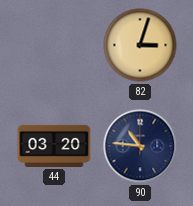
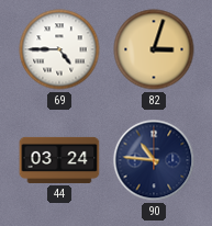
69: none -> 4:45 (59, 49)
44: 03:20 -> 03:24 (59, 160)
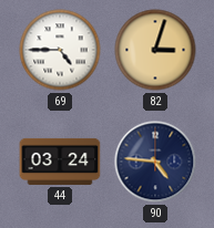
90: 10:46 -> 4:46 (155, 162)
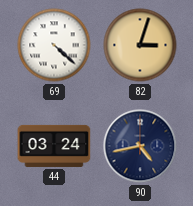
69: 4:45 -> 4:22 (54, 45)
90: 4:46 -> 4:43 (140, 146)
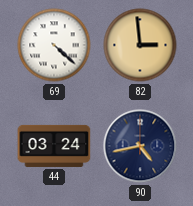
82: 3:03 -> 2:59 (140, 45)
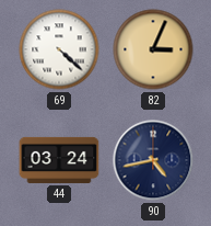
82: 2:59 -> 3:04 (153, 49)
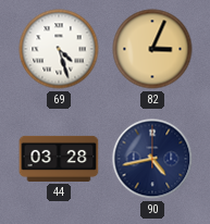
69: 4:22 -> 4:27 (59, 49)
44: 03:24 -> 03:28 (59, 159)
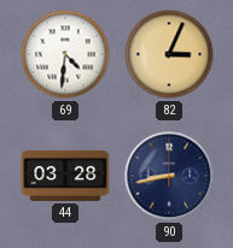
69: 4:27 -> 4:31 (65, 54)
90: 4:43 -> 8:43 (169, 176)
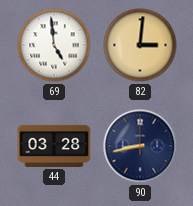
69: 4:31 -> 4:59 (54, 45)
82: 3:04 -> 3:01 (140, 45)
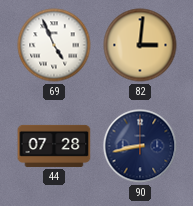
69: 4:59 -> 4:56 (54, 45)
44: 03:28 -> 07:28 (54, 146)
